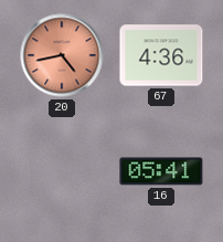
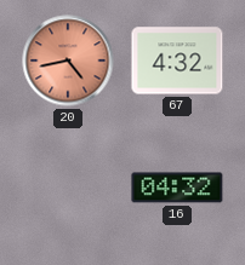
67: 4:36 -> 4:32 (177, 61)
16: 05:41 -> 04:32 (177, 188)
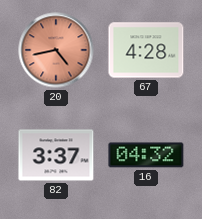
67: 4:32 -> 4:28 (146, 50)
82: none -> 3:37 (56, 155)
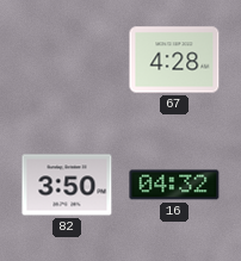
20: 4:43 -> none (56, 50)
82: 3:37 -> 3:50 (67, 185)
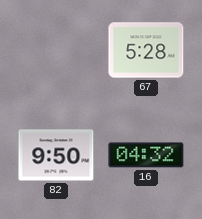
67: 4:28 -> 5:28 (146, 50)
82: 3:50 -> 9:50 (56, 155)
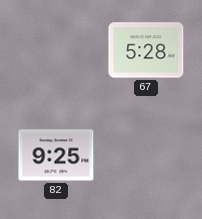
82: 9:50 -> 9:25 (56, 155)
16: 04:32 -> none (146, 155)
